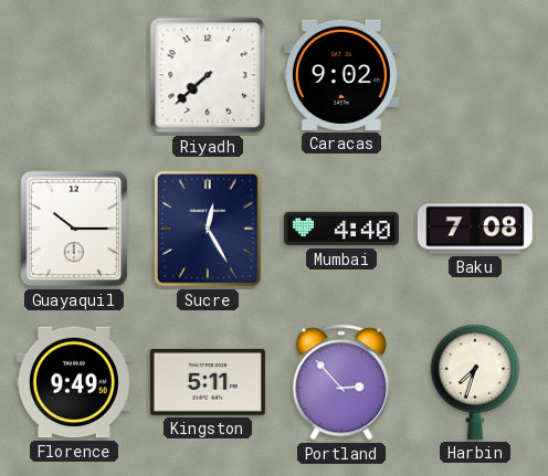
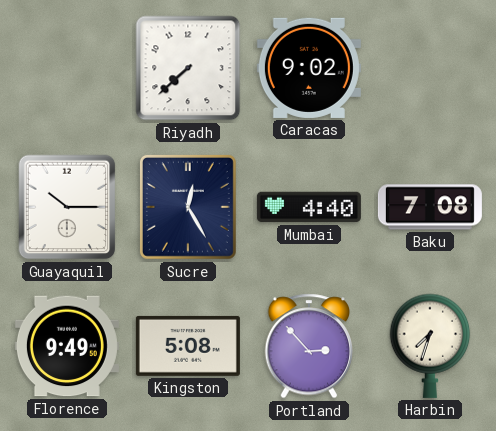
Kingston: 5:11 -> 5:08 (188, 346)
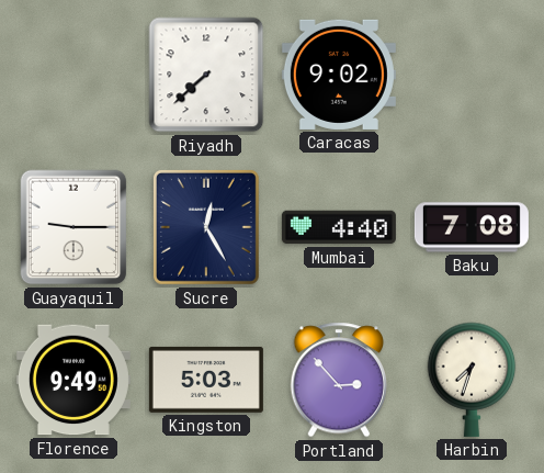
Guayaquil: 10:15 -> 9:15 (73, 227)
Kingston: 5:08 -> 5:03 (206, 380)
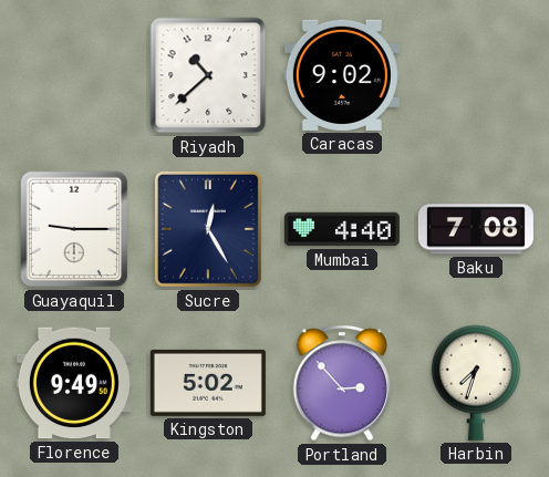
Riyadh: 7:38 -> 10:38 (208, 75)
Kingston: 5:03 -> 5:02 (208, 383)
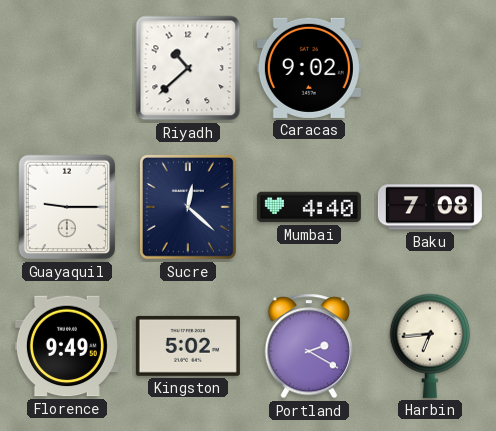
Sucre: 12:25 -> 12:22 (188, 207)
Portland: 2:53 -> 2:20 (309, 346)
Harbin: 7:33 -> 6:44 (430, 346)
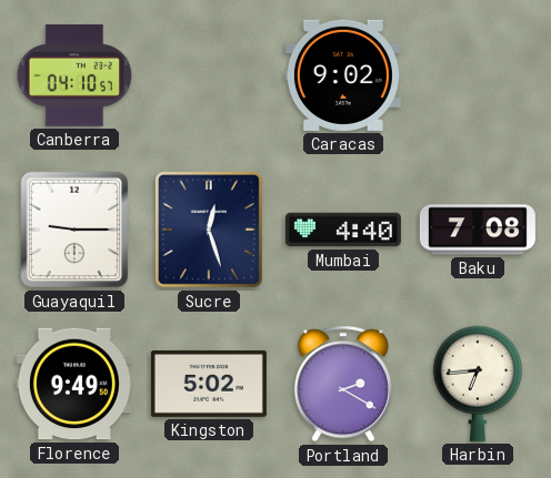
Canberra: none -> 04:10 (74, 75)
Riyadh: 10:38 -> none (188, 68)
Sucre: 12:22 -> 12:27 (209, 230)
